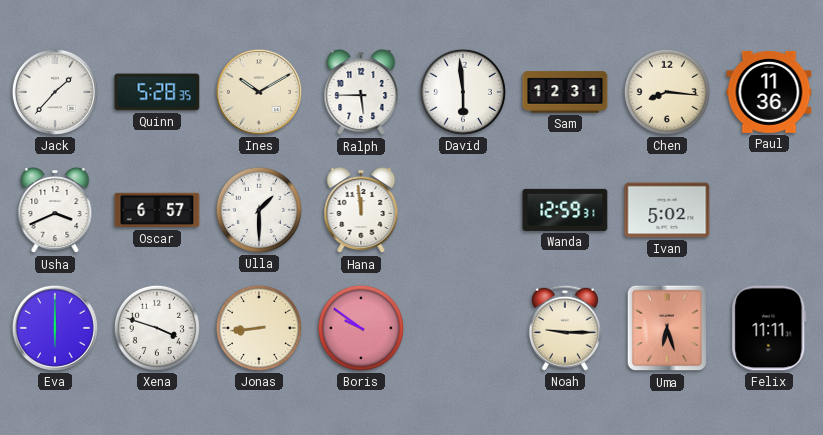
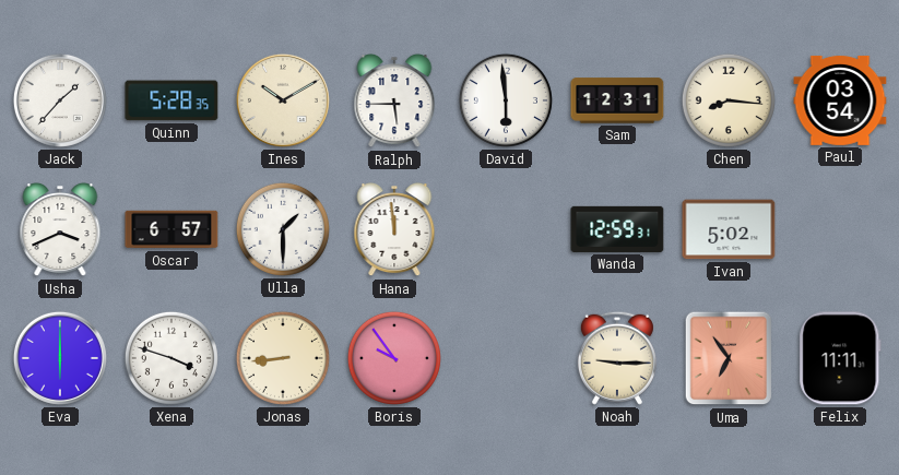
Paul: 11:36 -> 03:54 (840, 100)
Boris: 9:51 -> 9:54 (394, 358)
Uma: 6:27 -> 6:54 (729, 358)
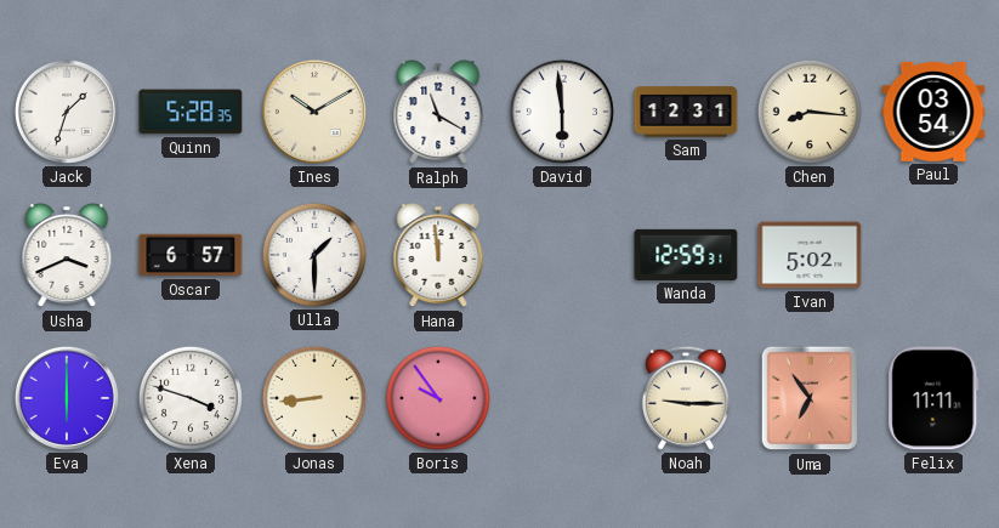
Jack: 1:37 -> 1:33 (67, 112)
Ralph: 5:45 -> 11:20 (438, 113)
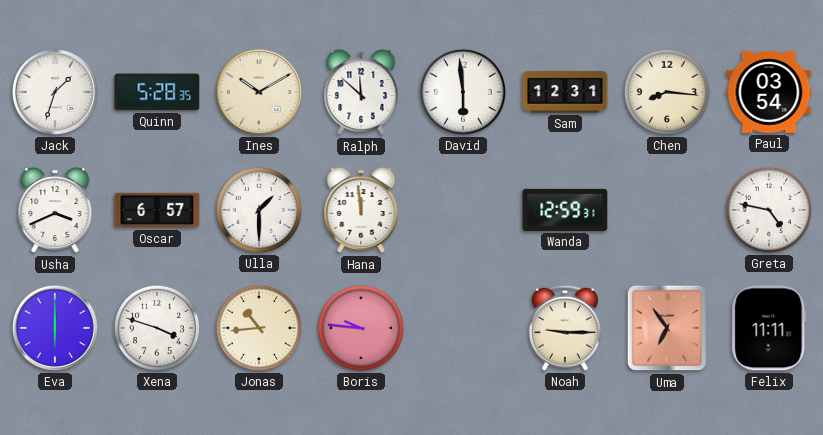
Ralph: 11:20 -> 11:52 (361, 93)
Ivan: 5:02 -> none (810, 255)
Greta: none -> 4:47 (769, 210)
Jonas: 8:44 -> 10:44 (259, 328)
Boris: 9:54 -> 9:46 (361, 328)
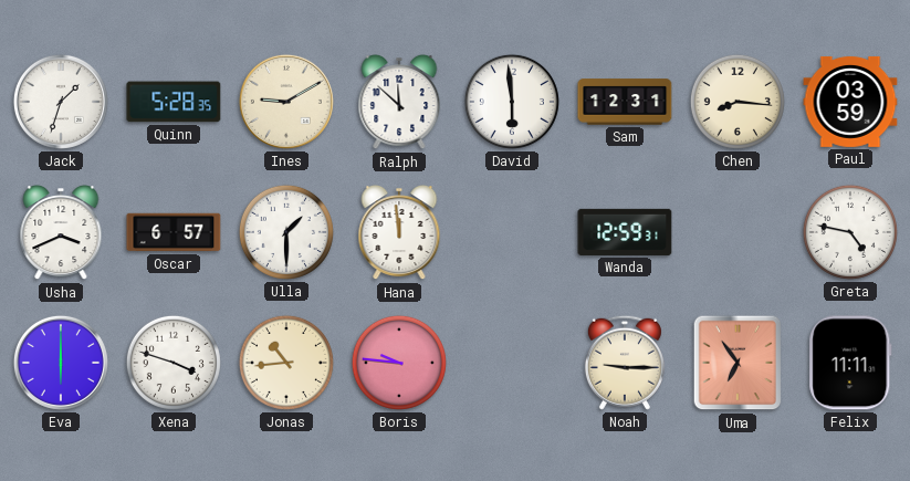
Ines: 10:10 -> 9:10 (286, 102)
Paul: 03:54 -> 03:59 (850, 102)
